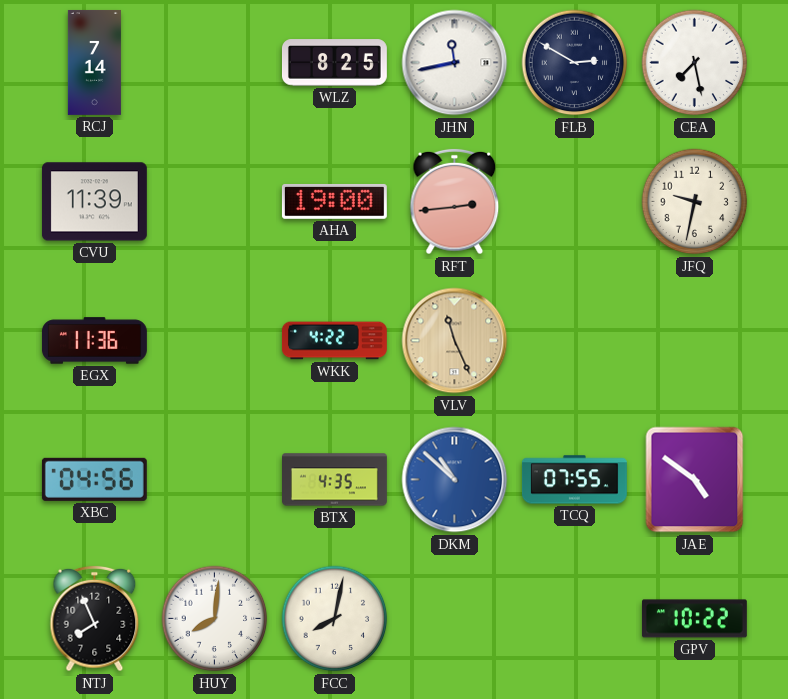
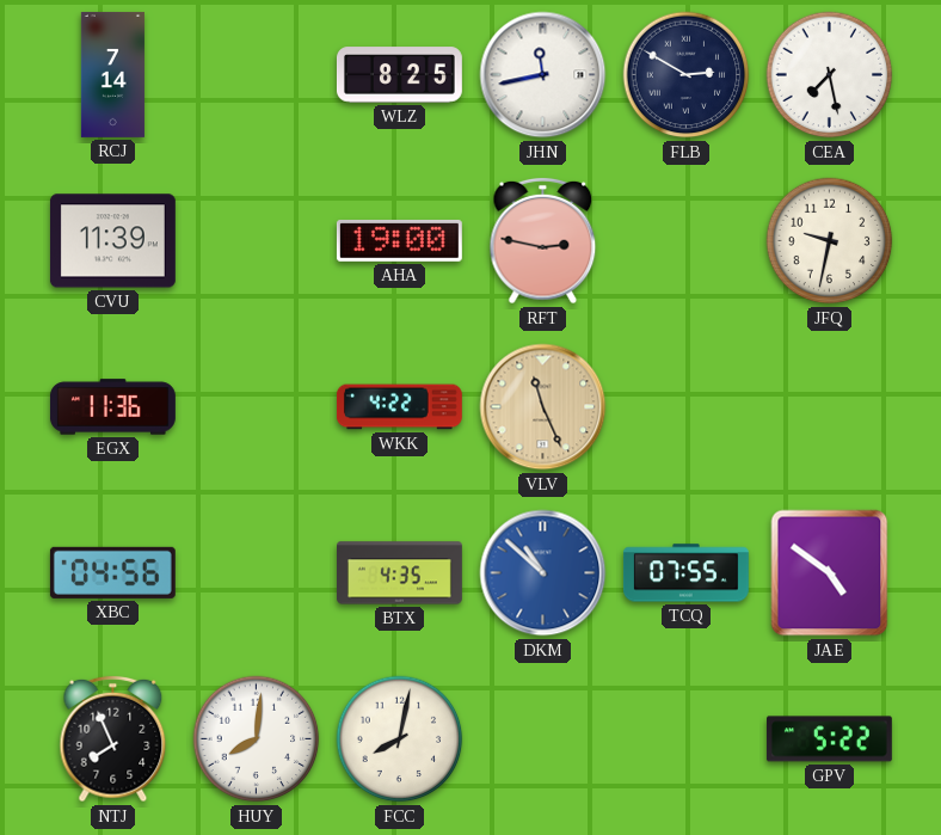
RFT: 2:44 -> 2:47 (543, 241)
GPV: 10:22 -> 5:22 (829, 739)
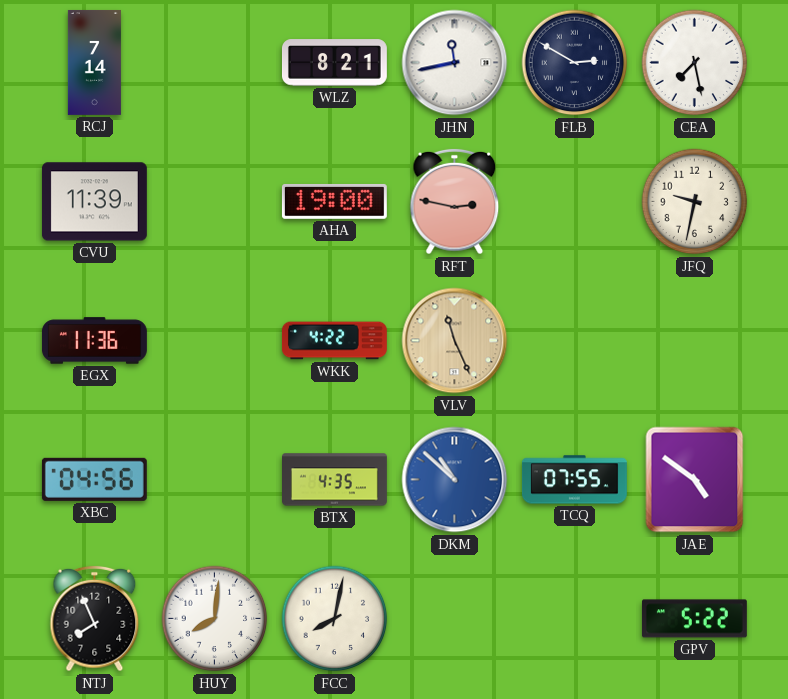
WLZ: 8:25 -> 8:21 (334, 63)
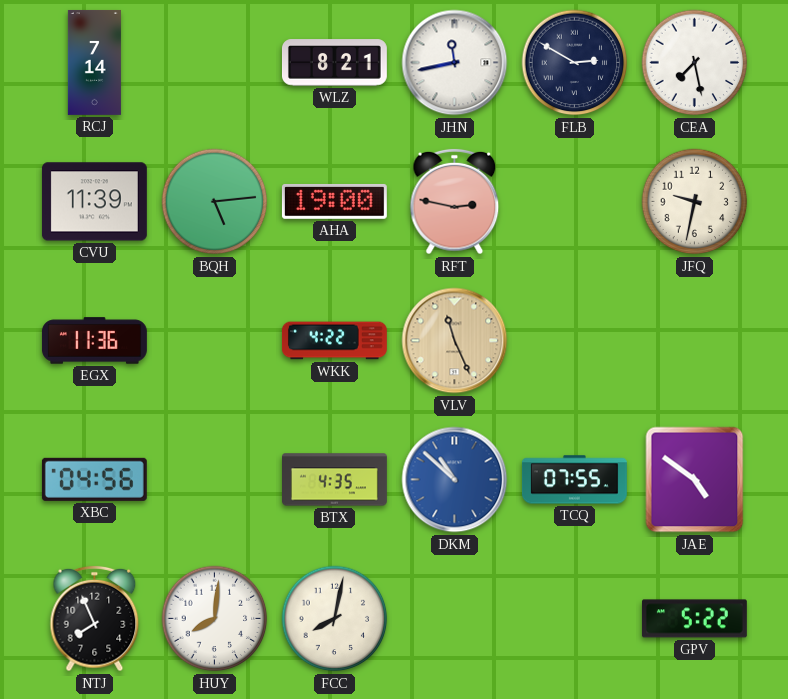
BQH: none -> 5:14 (215, 202)
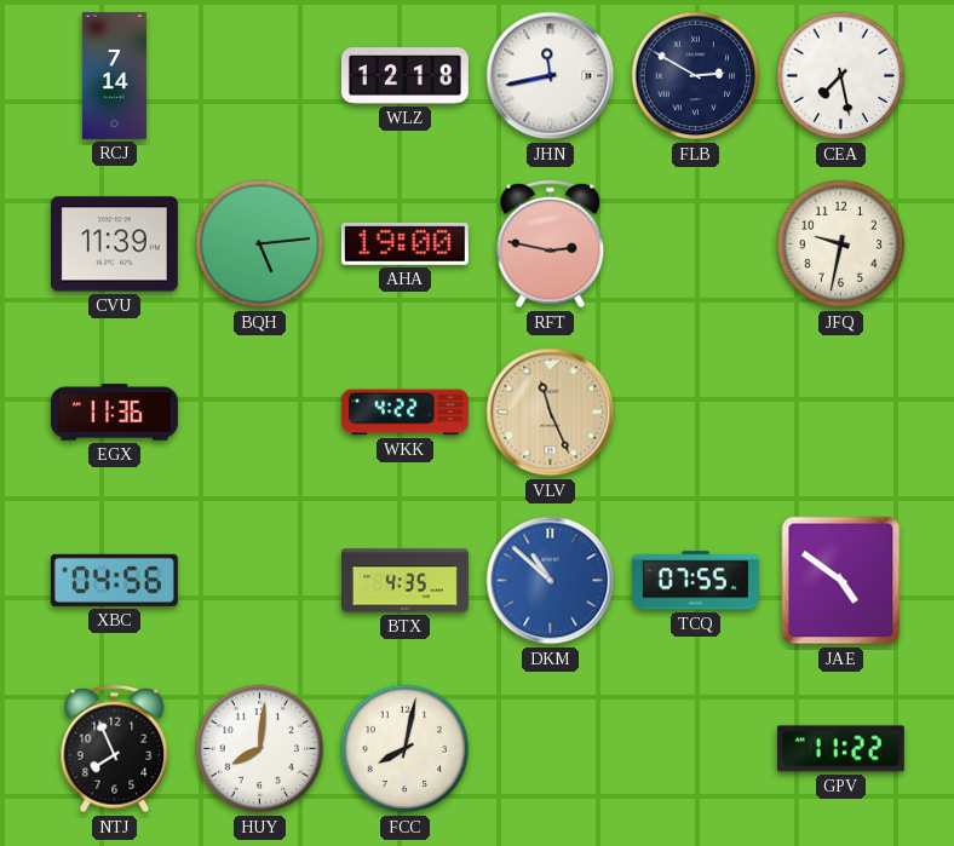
WLZ: 8:21 -> 12:18 (404, 76)
GPV: 5:22 -> 11:22 (840, 749)
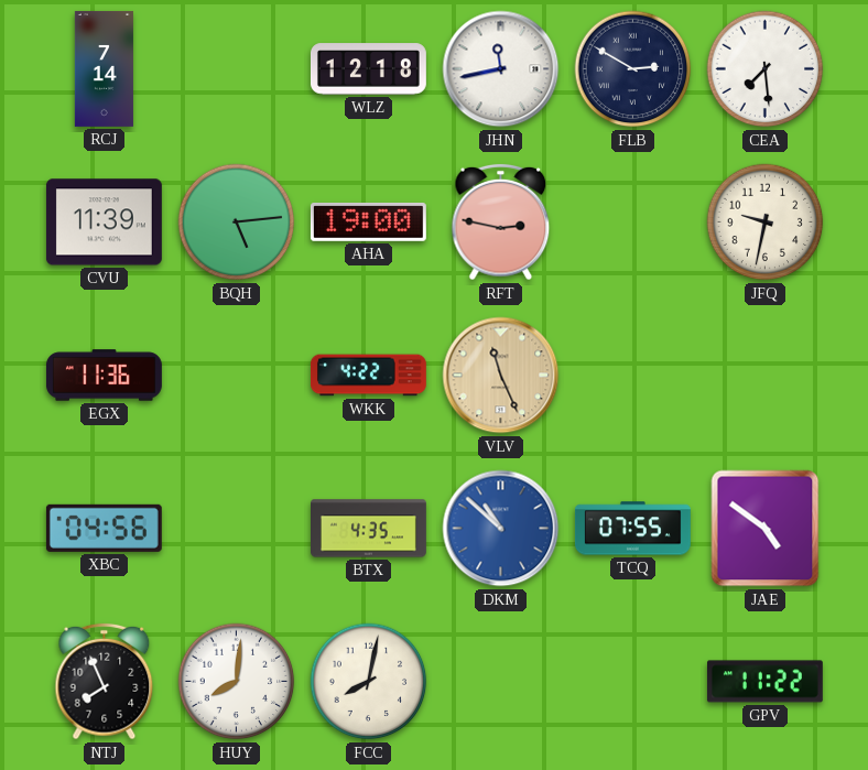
CEA: 7:28 -> 7:29 (766, 69)
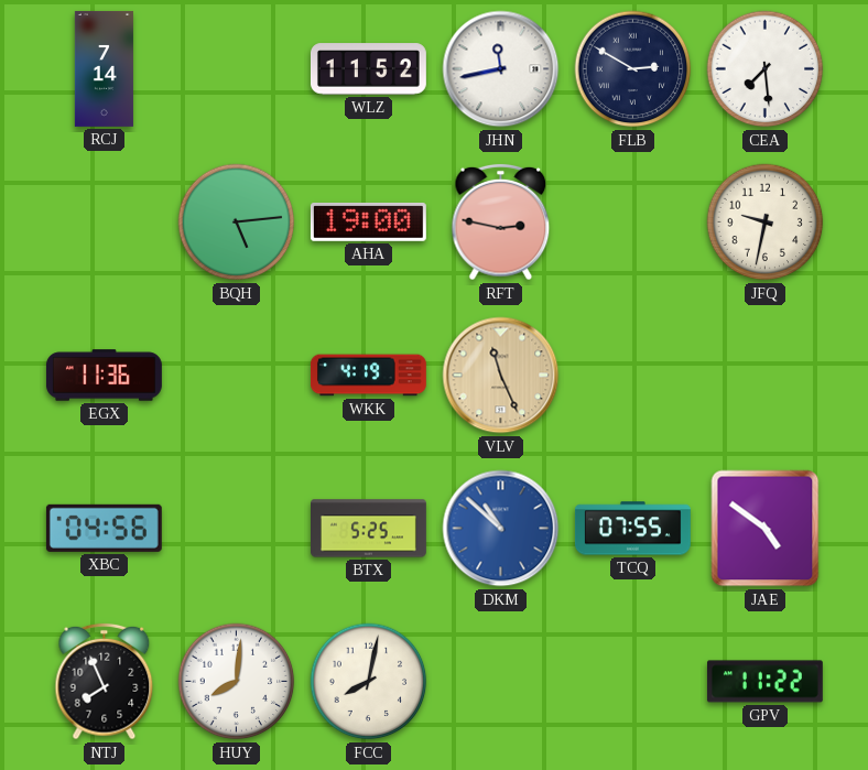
WLZ: 12:18 -> 11:52 (368, 69)
CVU: 11:39 -> none (104, 223)
WKK: 4:22 -> 4:19 (368, 376)
BTX: 4:35 -> 5:25 (369, 529)
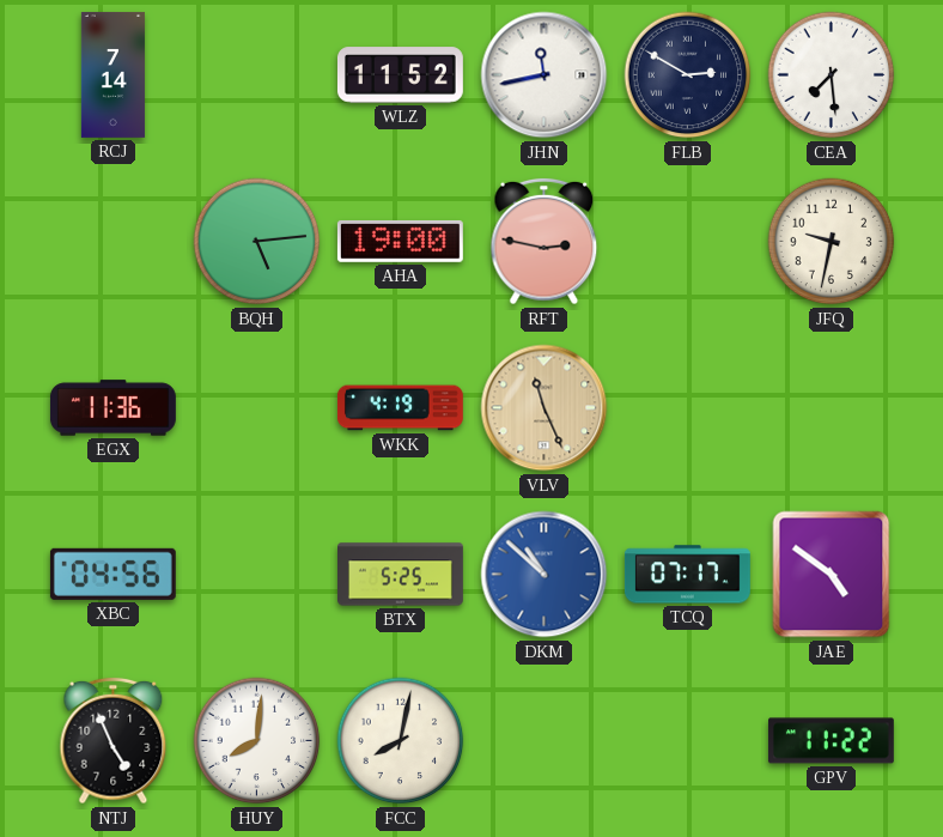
TCQ: 07:55 -> 07:17 (687, 575)
NTJ: 7:56 -> 4:56 (114, 741)
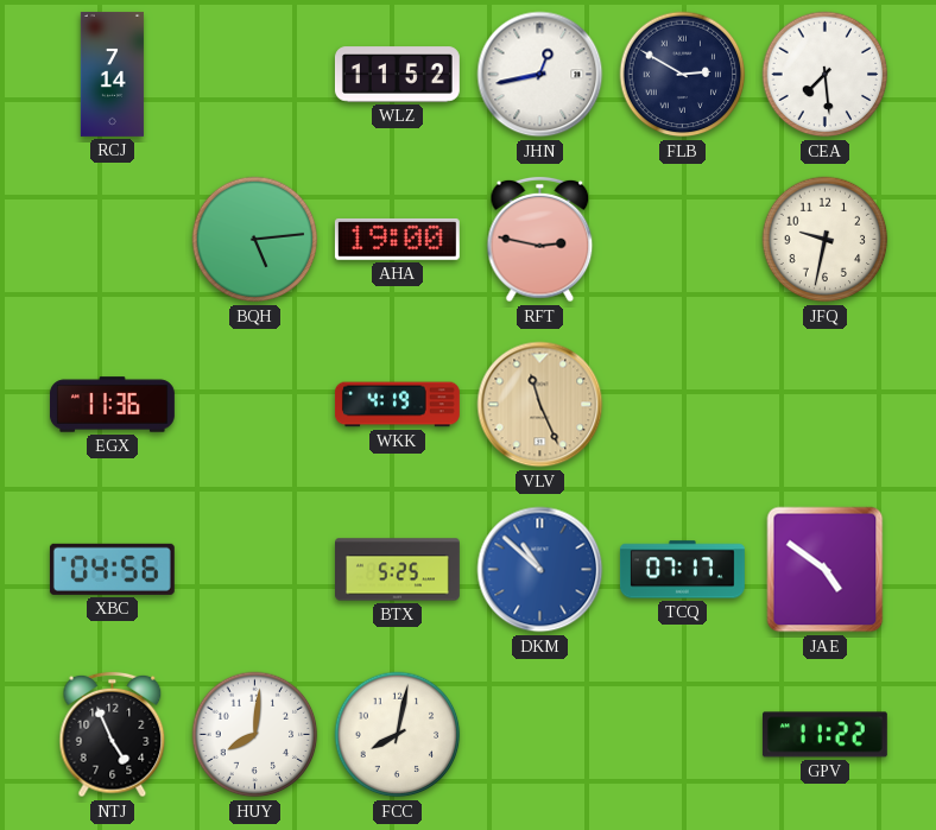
JHN: 11:43 -> 12:43 (540, 75)
